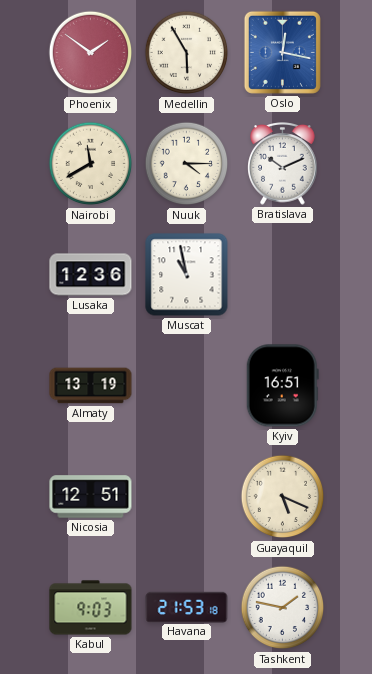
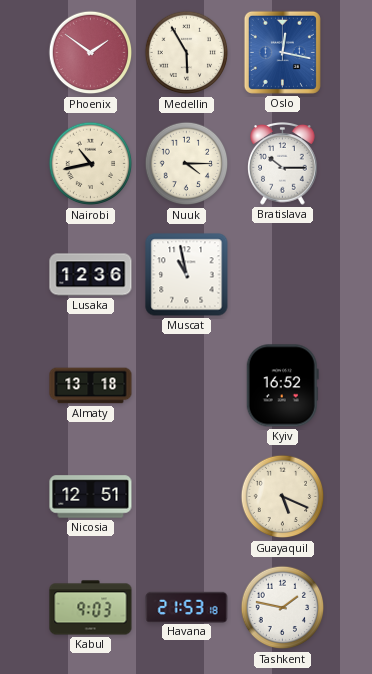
Nairobi: 11:40 -> 10:43 (91, 164)
Bratislava: 10:11 -> 10:15 (283, 164)
Almaty: 13:19 -> 13:18 (91, 386)
Kyiv: 16:51 -> 16:52 (282, 386)
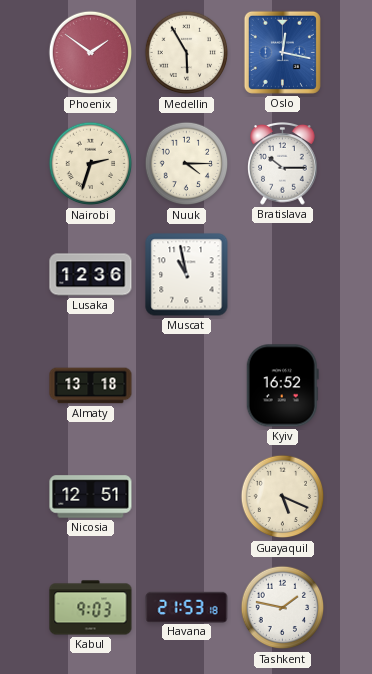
Nairobi: 10:43 -> 2:33 (91, 164)
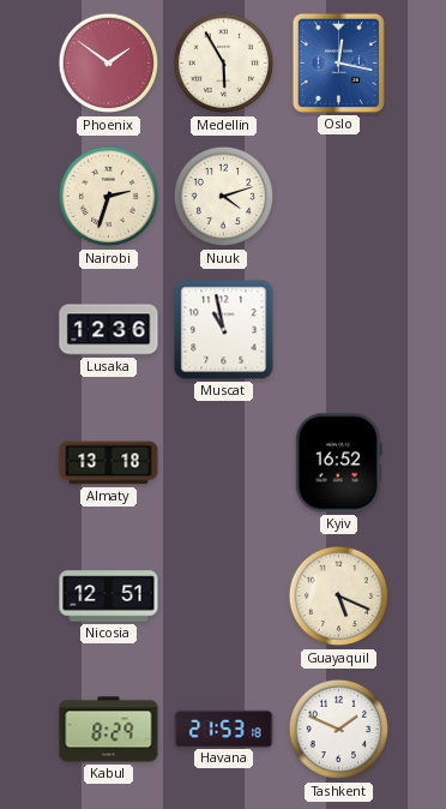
Nuuk: 4:15 -> 4:12 (224, 197)
Bratislava: 10:15 -> none (283, 164)
Kabul: 9:03 -> 8:29 (109, 730)
Tashkent: 1:47 -> 1:49 (339, 730)
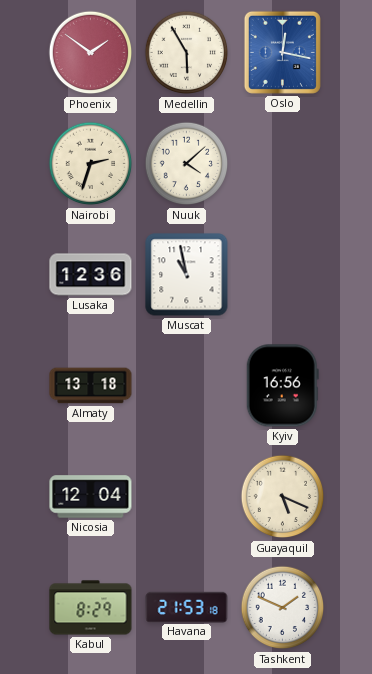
Nuuk: 4:12 -> 4:08 (187, 164)
Kyiv: 16:52 -> 16:56 (282, 386)
Nicosia: 12:51 -> 12:04 (91, 497)
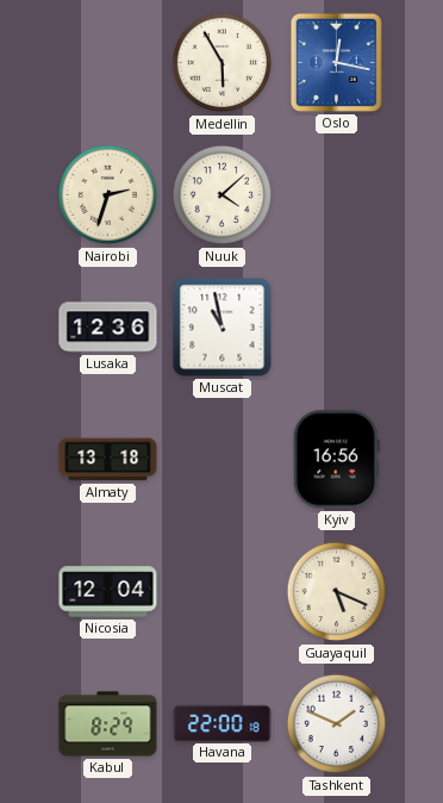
Phoenix: 1:51 -> none (91, 53)
Havana: 21:53 -> 22:00 (223, 723)
